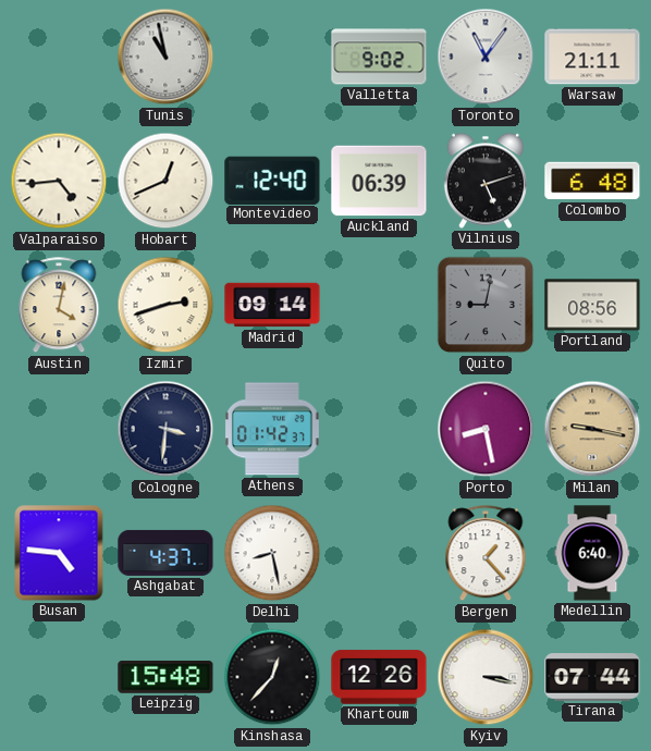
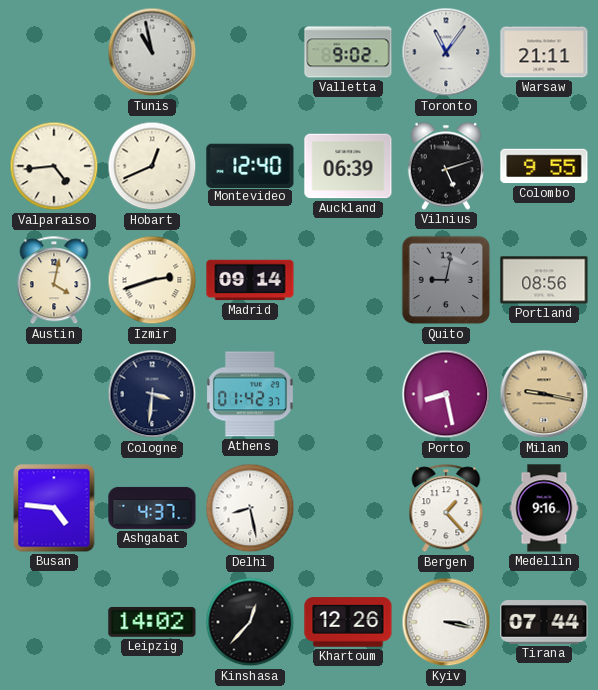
Colombo: 6:48 -> 9:55 (544, 166)
Medellin: 6:40 -> 9:16 (544, 508)
Leipzig: 15:48 -> 14:02 (152, 622)
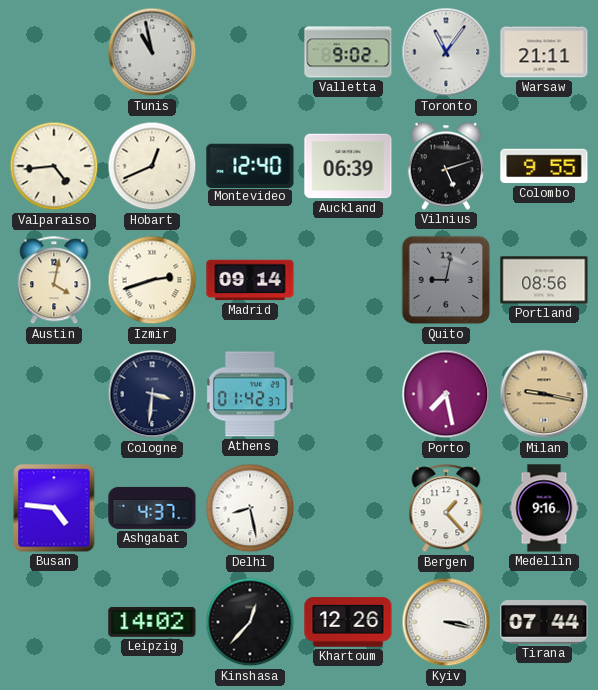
Porto: 8:28 -> 7:28 (446, 394)
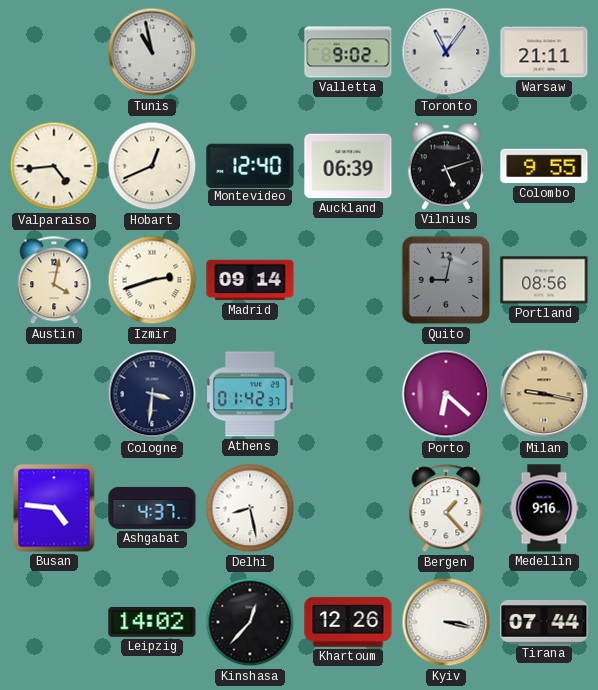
Porto: 7:28 -> 6:22 (446, 394)
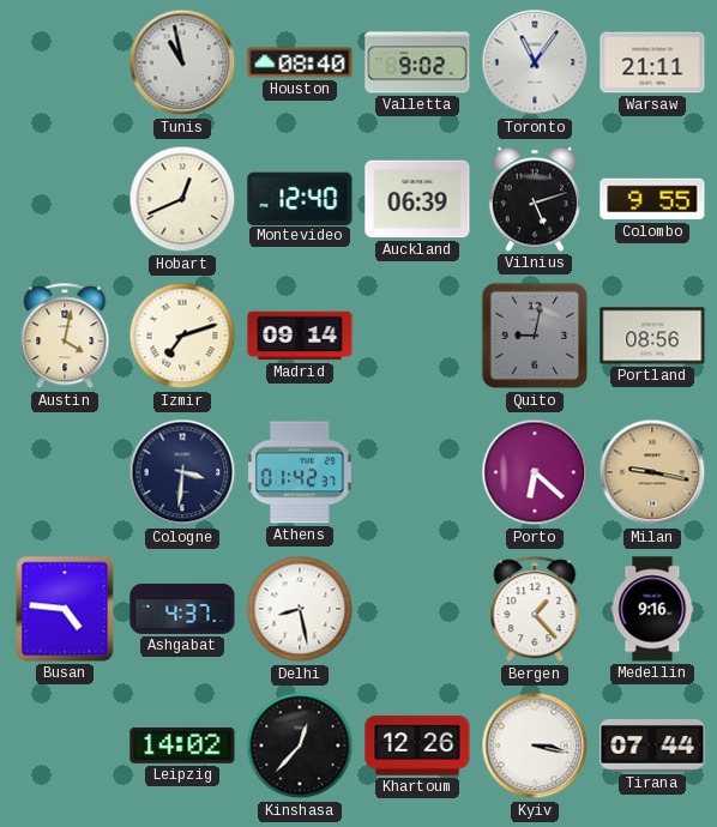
Houston: none -> 08:40 (300, 62)
Valparaiso: 4:44 -> none (54, 166)
Izmir: 2:42 -> 7:12 (182, 336)
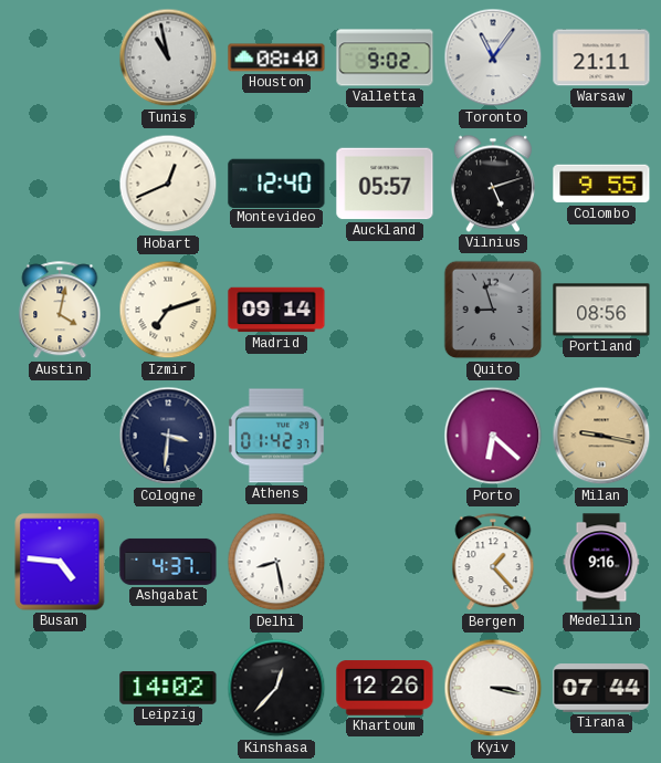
Auckland: 06:39 -> 05:57 (385, 184)
Quito: 9:02 -> 8:57 (493, 310)
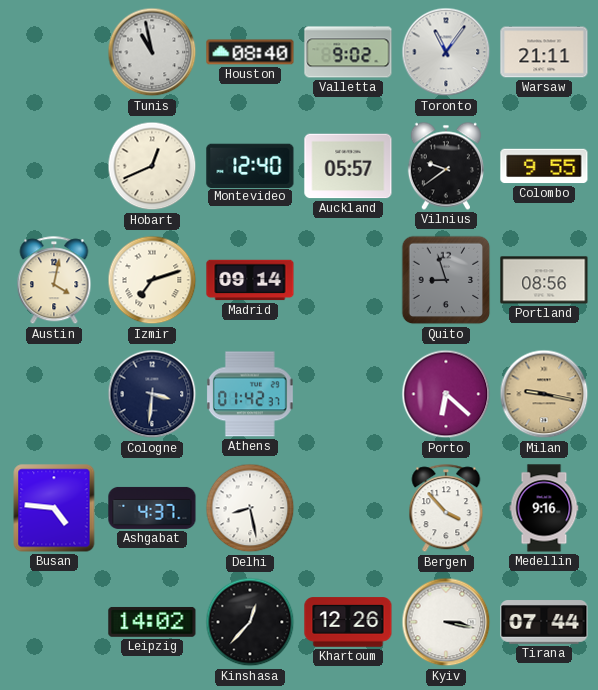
Vilnius: 5:12 -> 9:39 (446, 166)
Bergen: 1:23 -> 3:53 (446, 509)
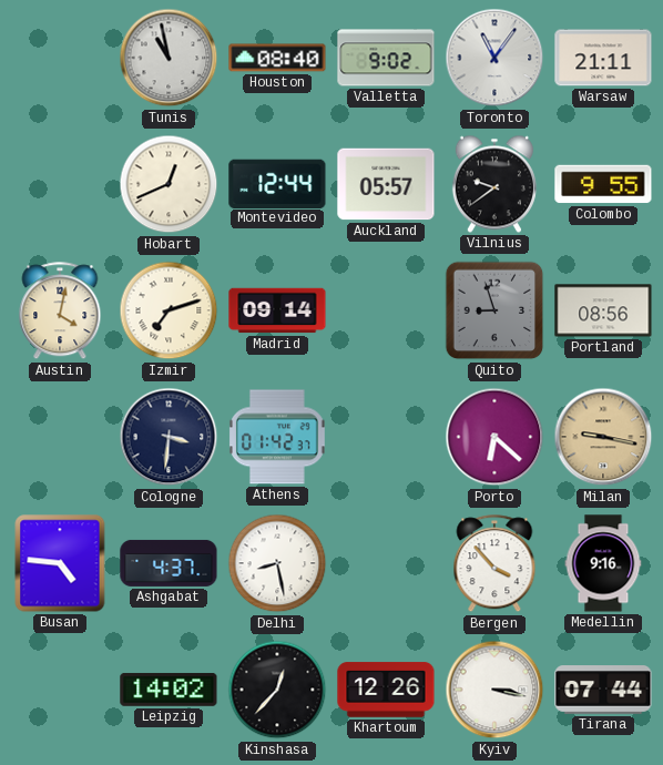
Montevideo: 12:40 -> 12:44 (277, 183)
